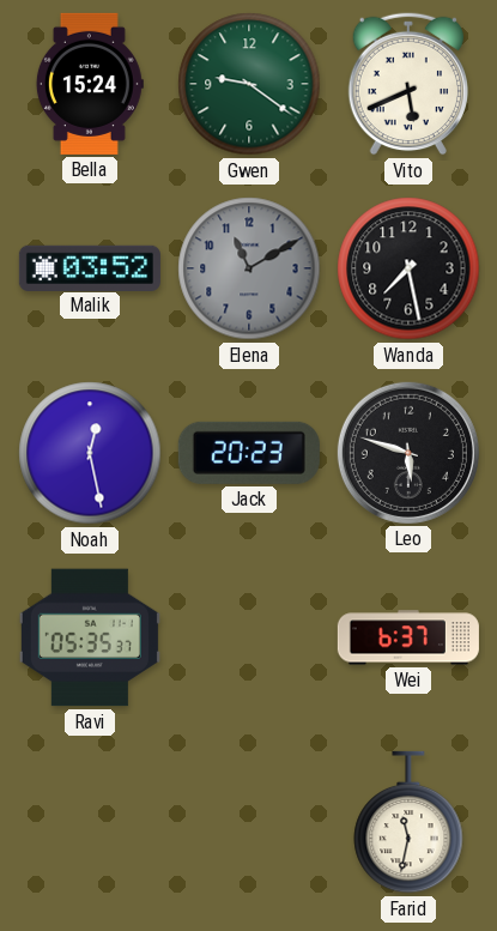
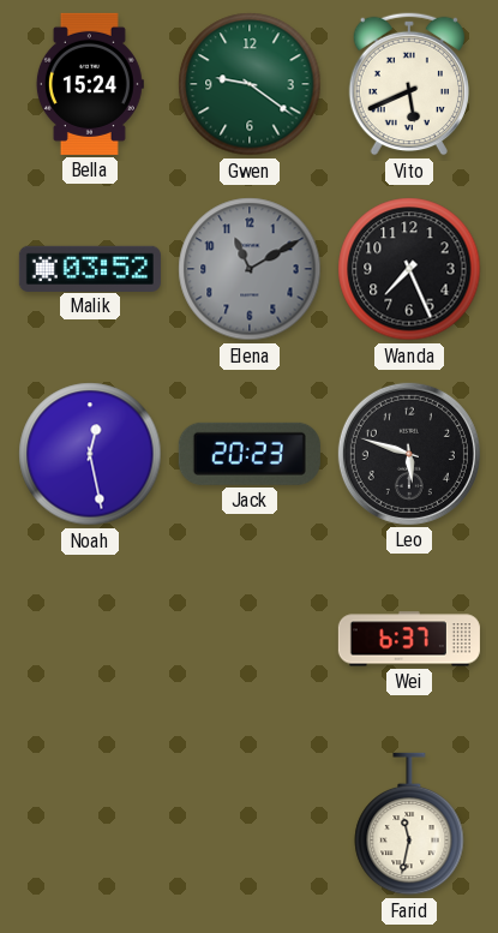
Wanda: 7:28 -> 7:26 (409, 269)
Ravi: 05:35 -> none (90, 637)
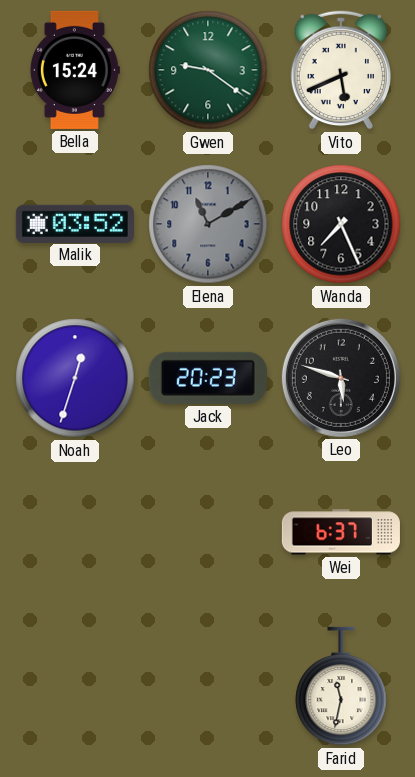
Noah: 12:28 -> 12:33 (75, 378)
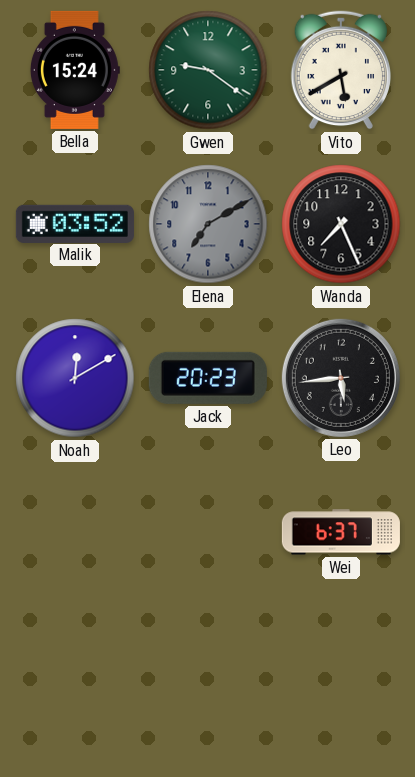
Vito: 5:41 -> 5:40 (340, 70)
Elena: 11:10 -> 7:10 (208, 224)
Noah: 12:33 -> 12:10 (75, 378)
Leo: 5:48 -> 5:44 (341, 378)
Farid: 11:32 -> none (341, 686)
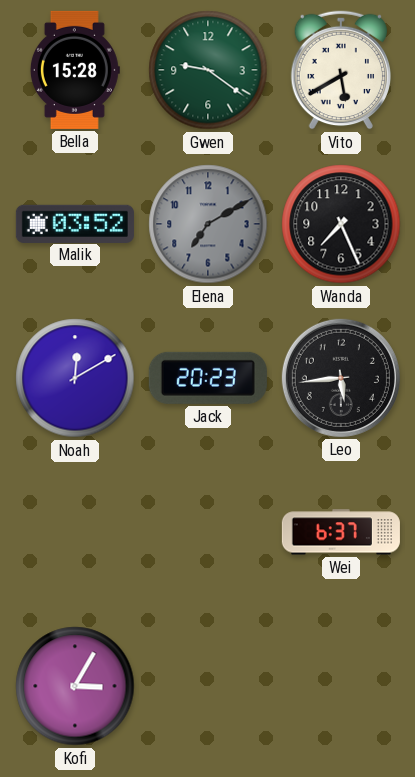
Bella: 15:24 -> 15:28 (75, 70)
Kofi: none -> 3:05 (75, 686)
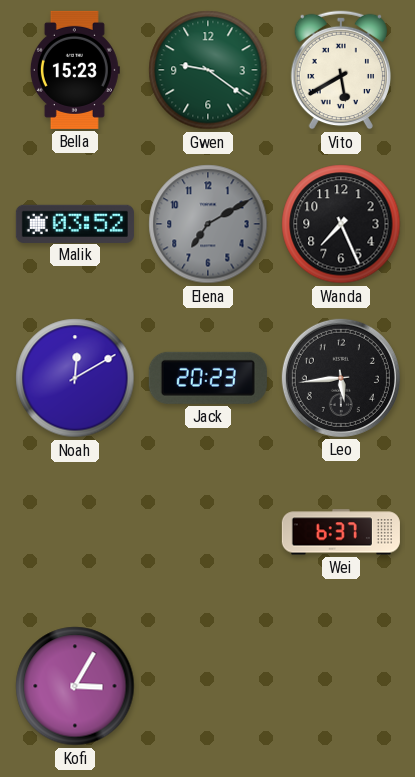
Bella: 15:28 -> 15:23 (75, 70)
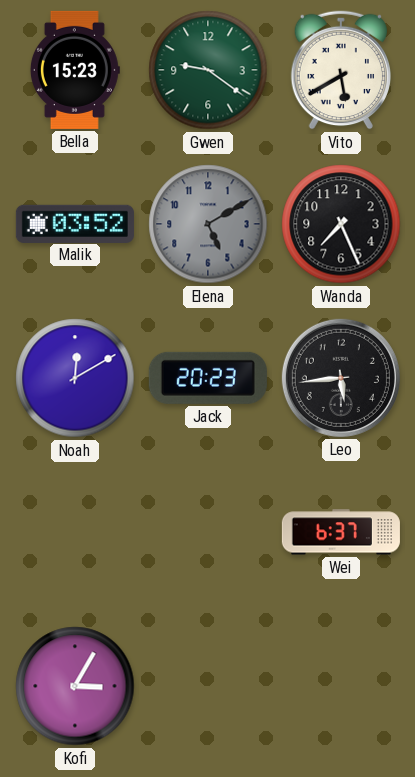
Elena: 7:10 -> 5:10 (208, 224)
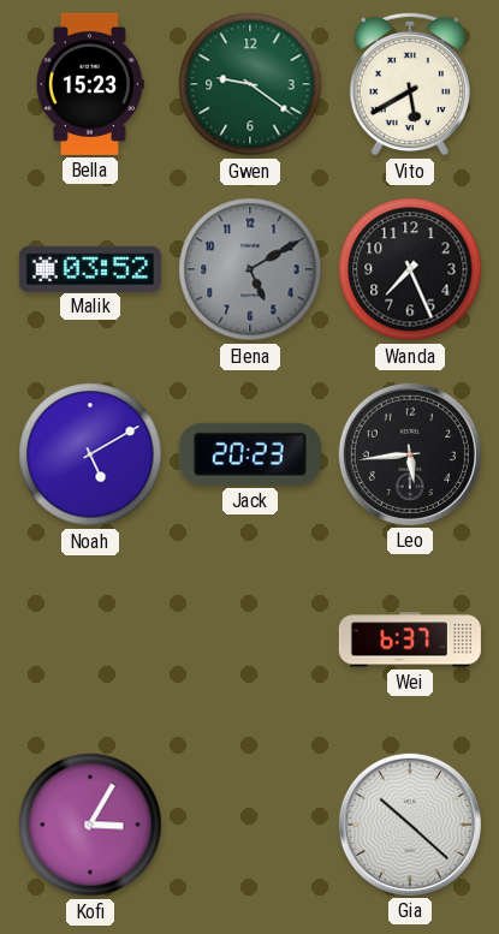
Noah: 12:10 -> 5:10 (90, 454)
Gia: none -> 10:22 (410, 825)
